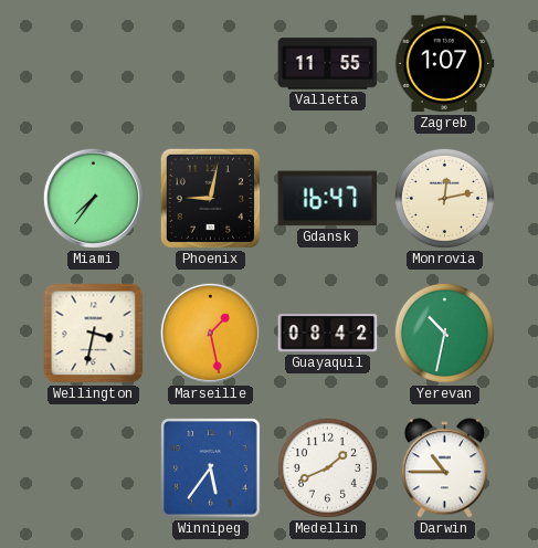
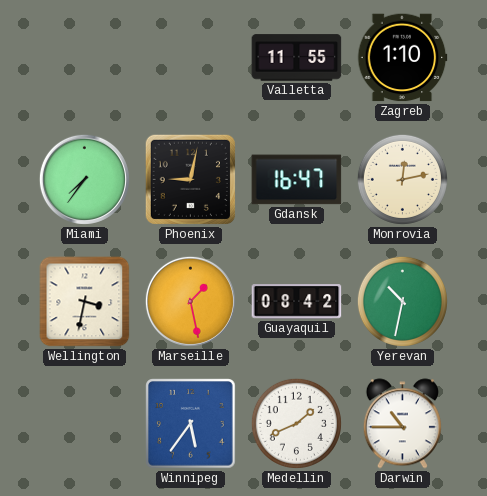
Zagreb: 1:07 -> 1:10 (402, 58)
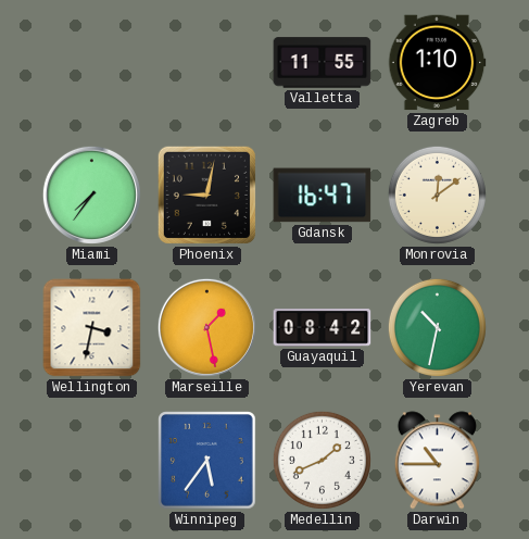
Monrovia: 12:13 -> 12:09 (437, 195)
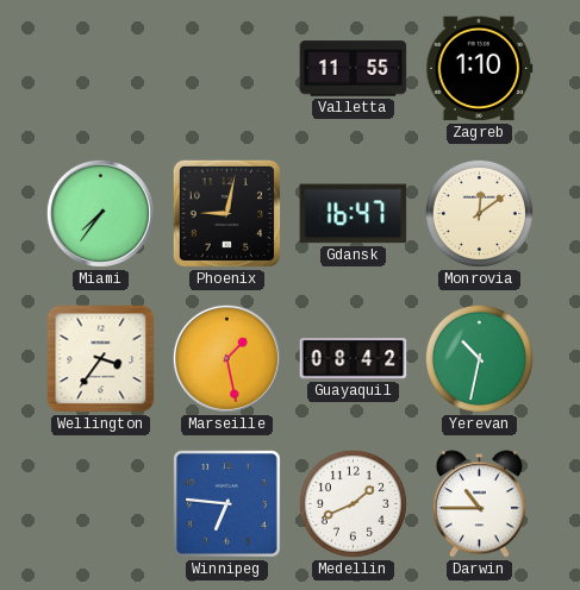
Wellington: 3:32 -> 3:36 (101, 359)
Winnipeg: 5:36 -> 6:46 (227, 504)
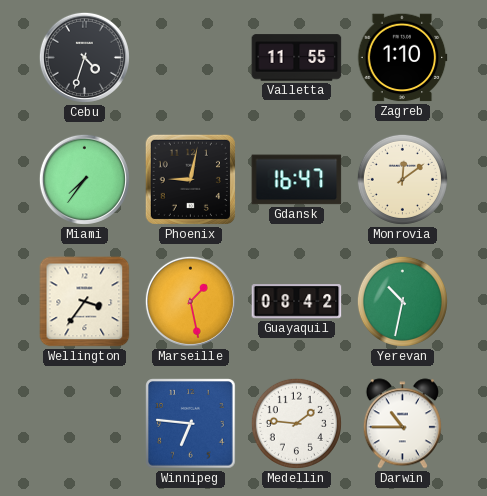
Cebu: none -> 4:33 (84, 57)
Medellin: 1:41 -> 1:46 (296, 423)
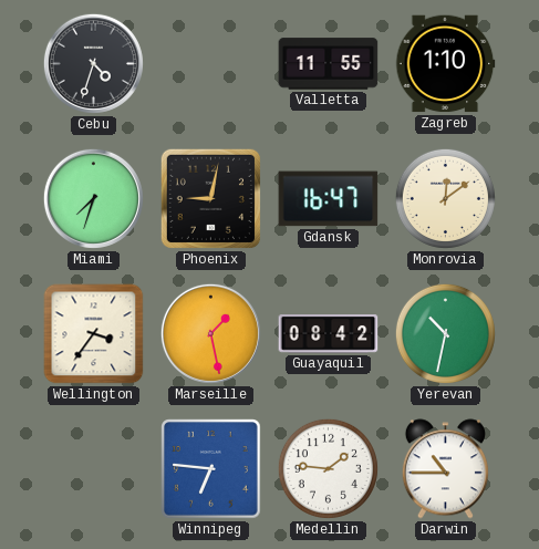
Miami: 7:36 -> 7:33 (93, 198)
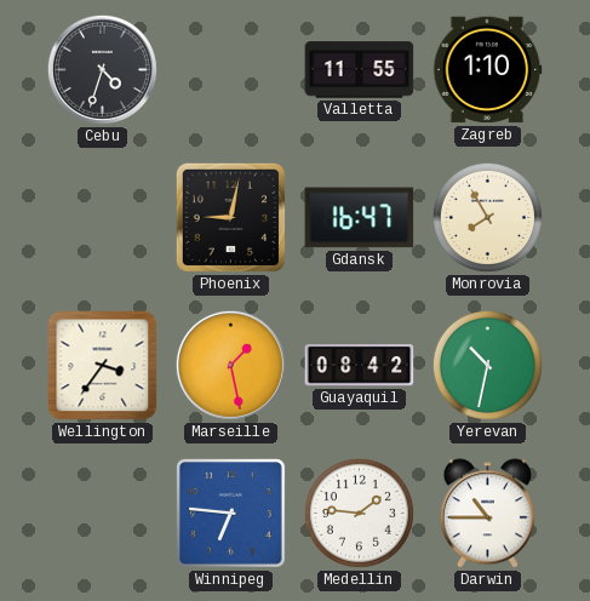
Miami: 7:33 -> none (93, 198)
Monrovia: 12:09 -> 7:55 (487, 217)
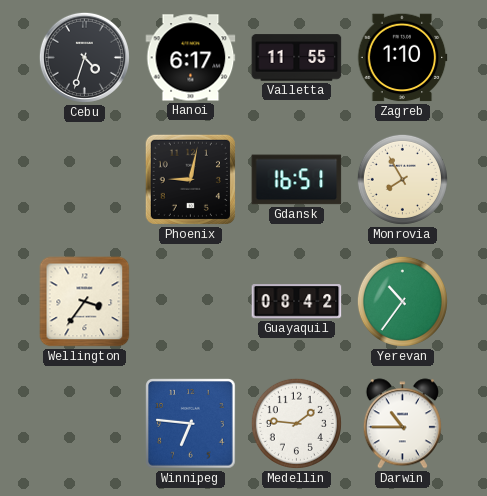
Hanoi: none -> 6:17 (191, 58)
Gdansk: 16:47 -> 16:51 (297, 180)
Marseille: 1:28 -> none (230, 365)
Yerevan: 10:32 -> 10:36 (402, 301)
